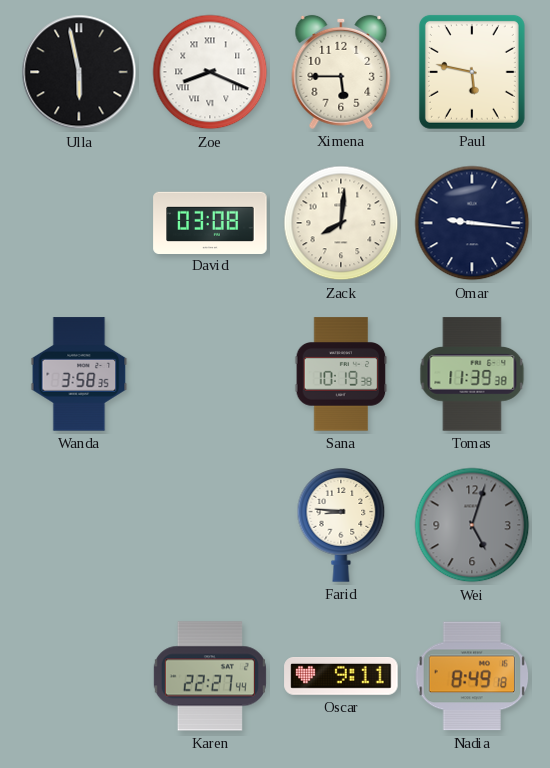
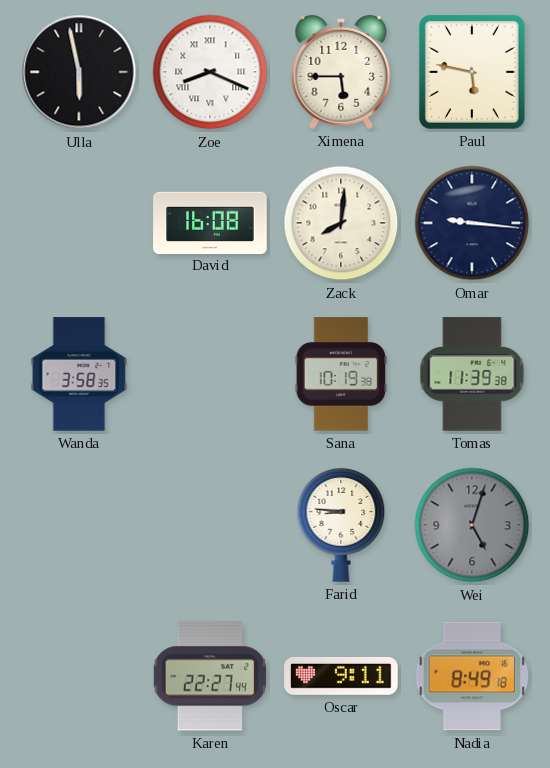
David: 03:08 -> 16:08 (210, 222)
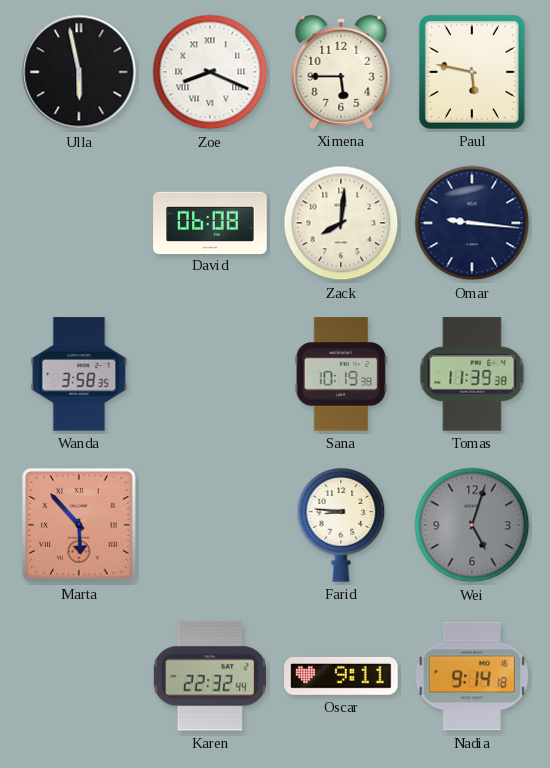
David: 16:08 -> 06:08 (210, 222)
Marta: none -> 5:53 (79, 525)
Karen: 22:27 -> 22:32 (210, 676)
Nadia: 8:49 -> 9:14 (472, 676)
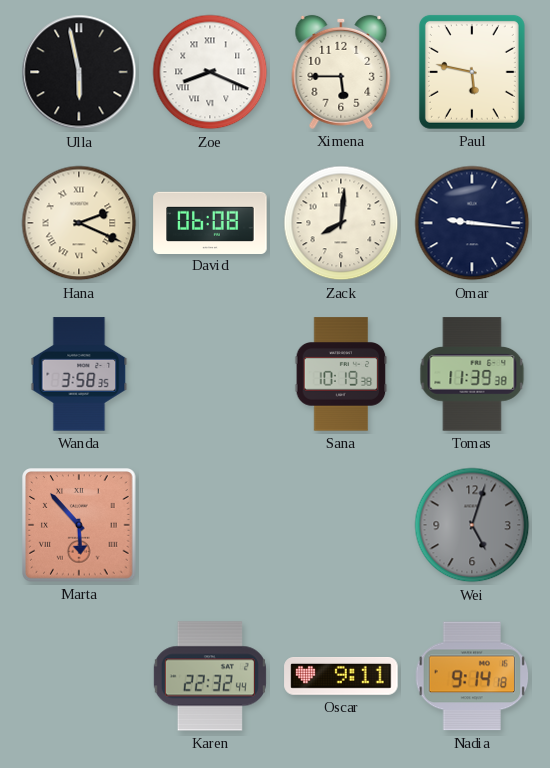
Hana: none -> 2:19 (79, 223)
Farid: 8:46 -> none (341, 526)
